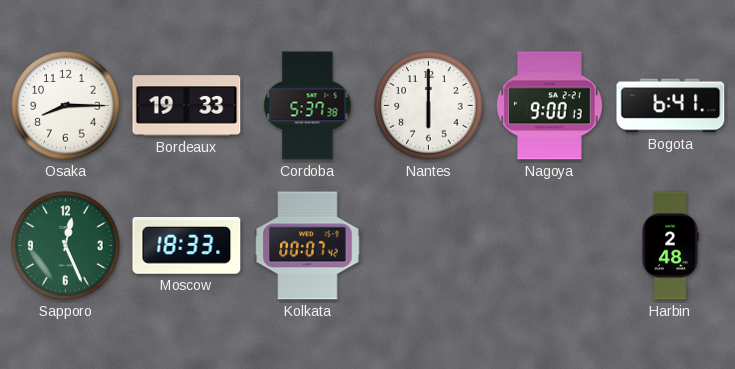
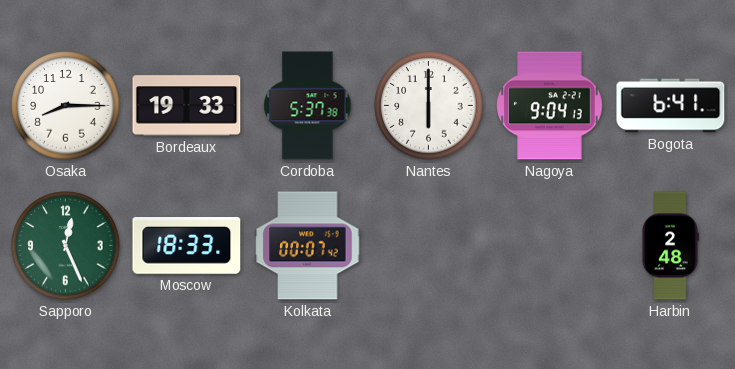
Nagoya: 9:00 -> 9:04 (550, 106)
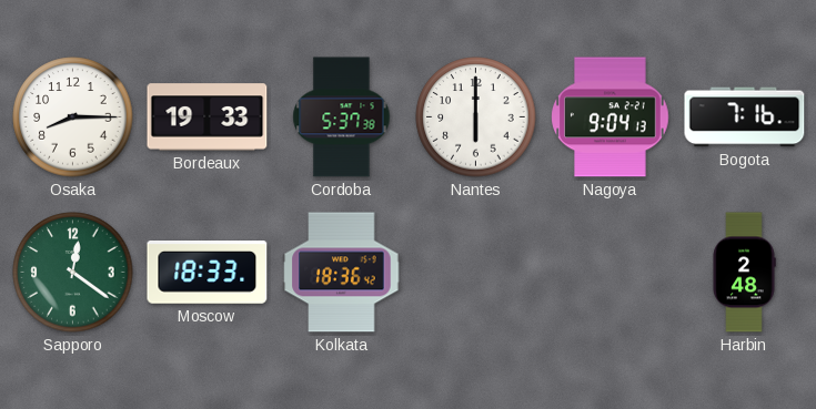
Bogota: 6:41 -> 7:16 (745, 117)
Sapporo: 12:26 -> 12:21 (73, 273)
Kolkata: 00:07 -> 18:36 (342, 273)
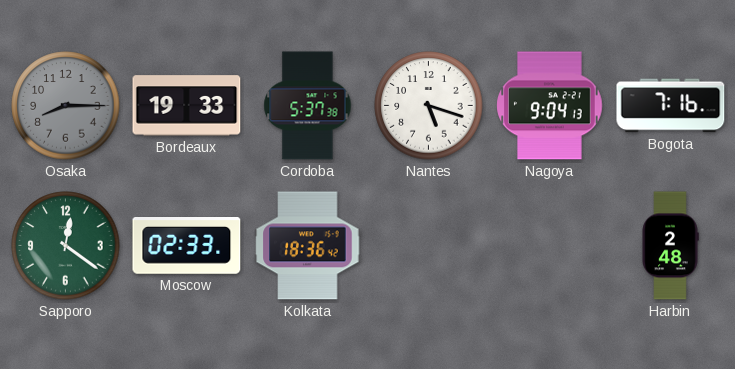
Osaka dial: white -> grey (66, 106)
Nantes: 6:00 -> 5:18 (429, 106)
Moscow: 18:33 -> 02:33 (187, 246)
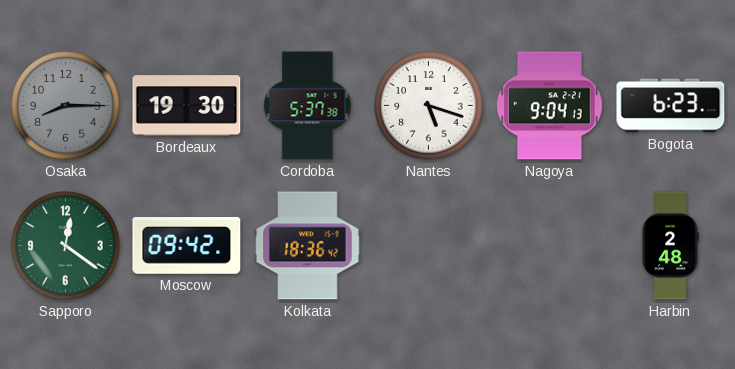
Bordeaux: 19:33 -> 19:30 (187, 106)
Bogota: 7:16 -> 6:23 (671, 106)
Moscow: 02:33 -> 09:42 (187, 246)
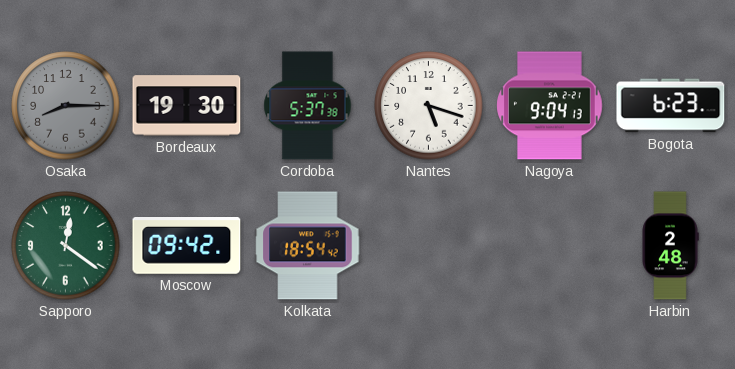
Kolkata: 18:36 -> 18:54 (308, 246)
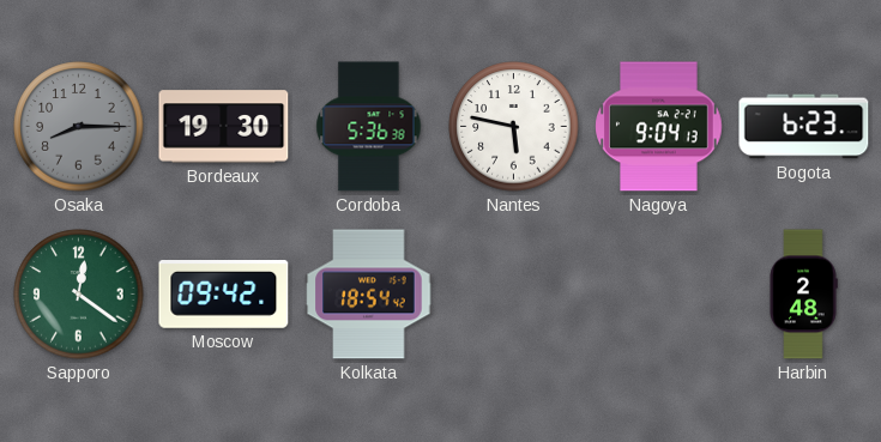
Cordoba: 5:37 -> 5:36 (369, 127)
Nantes: 5:18 -> 5:47 (514, 127)
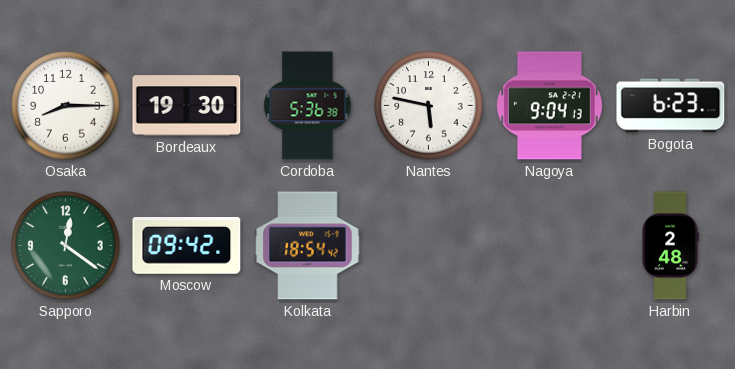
Osaka dial: grey -> white (66, 106)
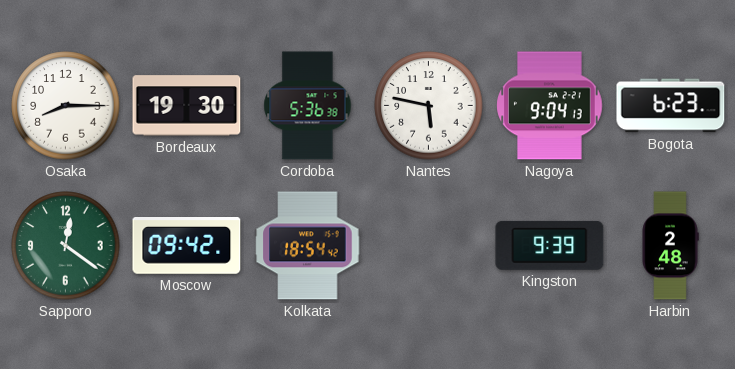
Kingston: none -> 9:39 (550, 245)
